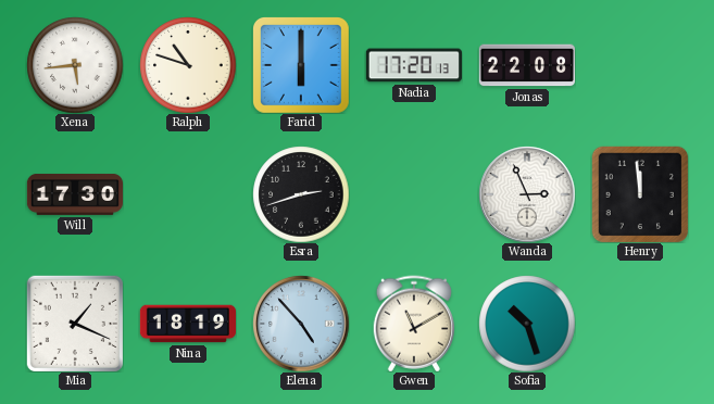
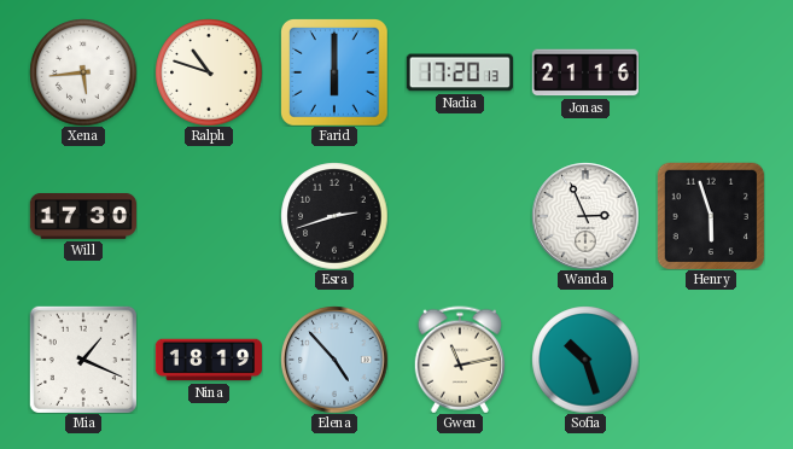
Jonas: 22:08 -> 21:16 (584, 72)
Henry: 11:59 -> 5:57 (711, 216)
Gwen: 11:10 -> 11:13 (459, 360)
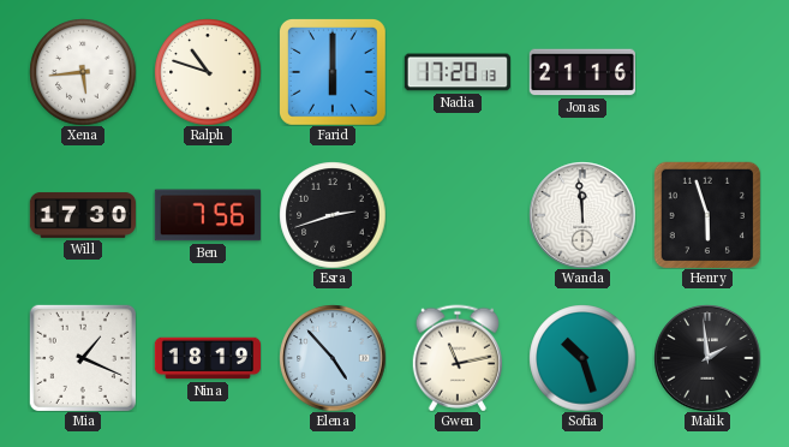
Ben: none -> 7:56 (208, 215)
Wanda: 2:56 -> 11:59 (582, 215)
Malik: none -> 1:59 (707, 358)
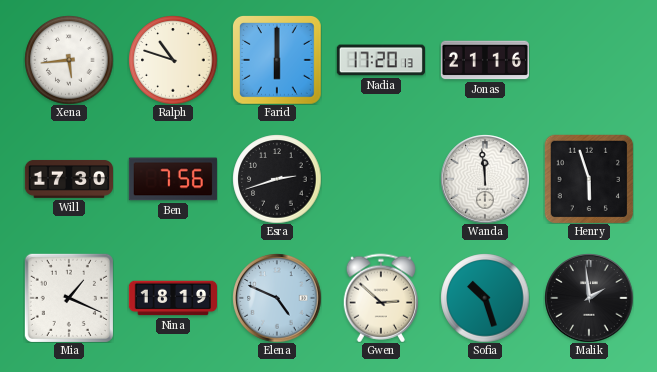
Elena: 4:53 -> 4:49 (277, 298)
Gwen: 11:13 -> 2:52 (380, 298)
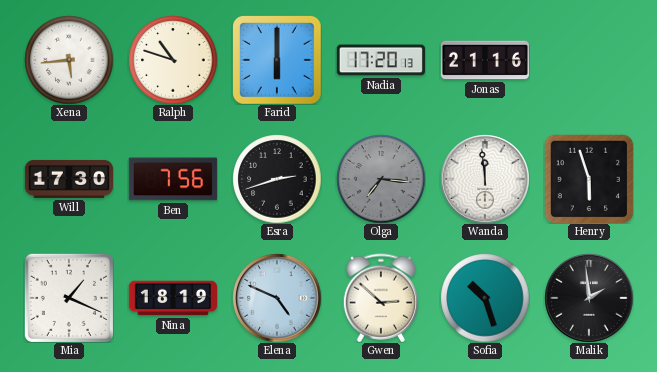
Olga: none -> 7:16 (381, 179)
